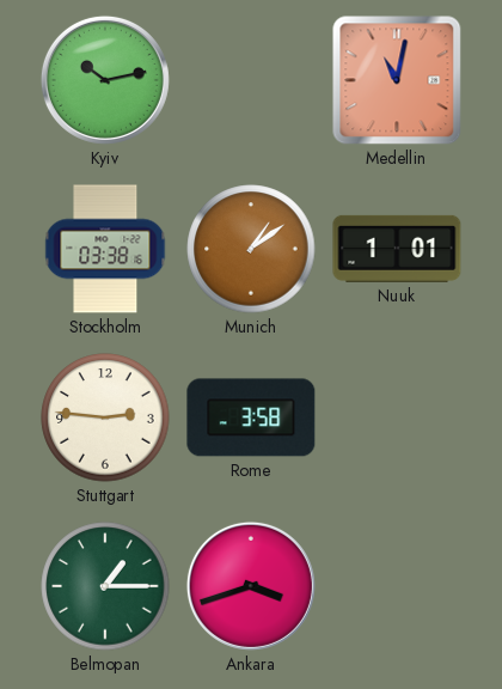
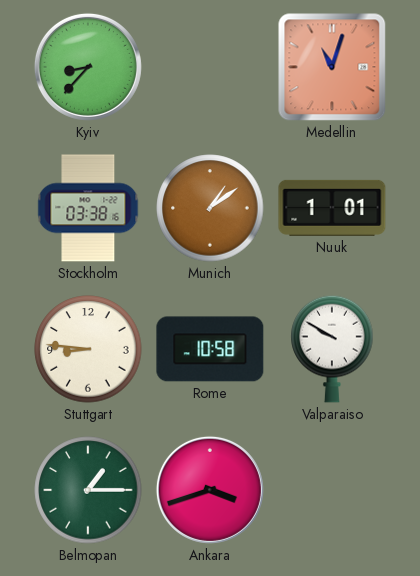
Kyiv: 10:13 -> 8:37 (88, 67)
Medellin: 11:02 -> 11:03 (332, 67)
Stuttgart: 2:46 -> 8:46 (88, 349)
Rome: 3:58 -> 10:58 (210, 349)
Valparaiso: none -> 9:50 (332, 349)
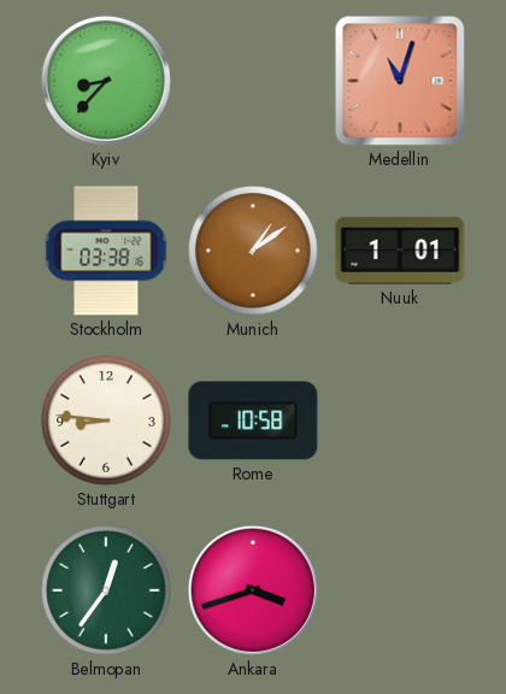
Valparaiso: 9:50 -> none (332, 349)
Belmopan: 1:15 -> 12:36 (106, 590)
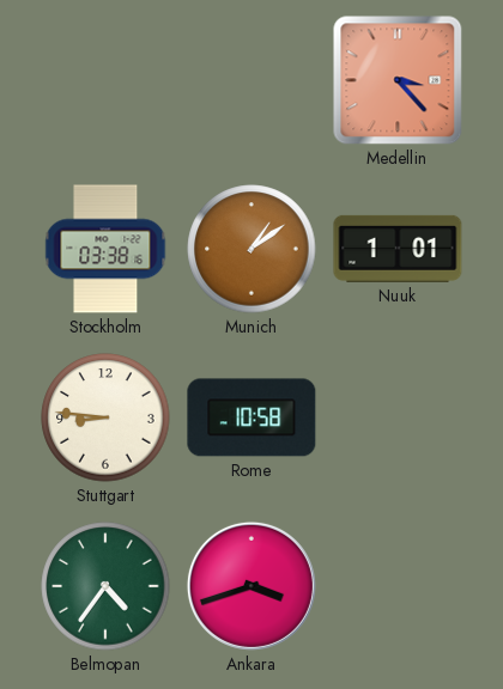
Kyiv: 8:37 -> none (106, 81)
Medellin: 11:03 -> 3:23 (398, 80)
Belmopan: 12:36 -> 4:36 (105, 586)
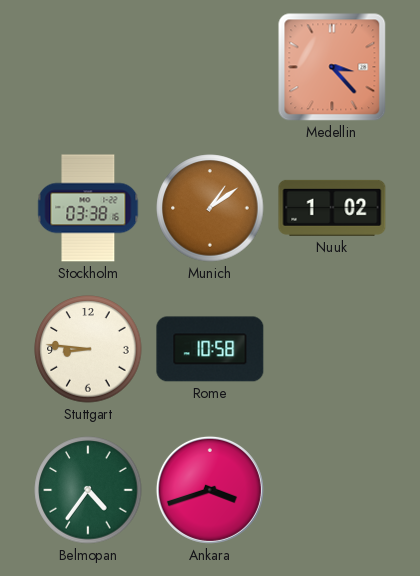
Nuuk: 1:01 -> 1:02 (332, 208)
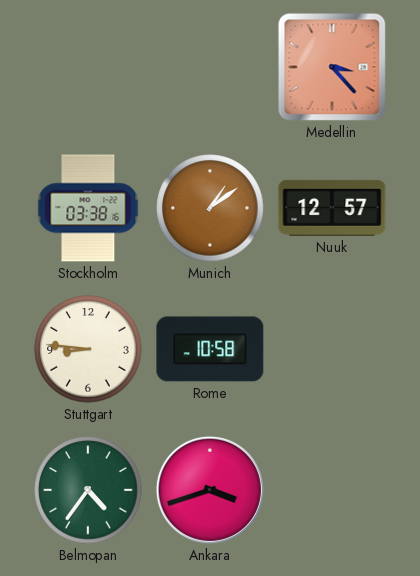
Nuuk: 1:02 -> 12:57 (332, 208)
